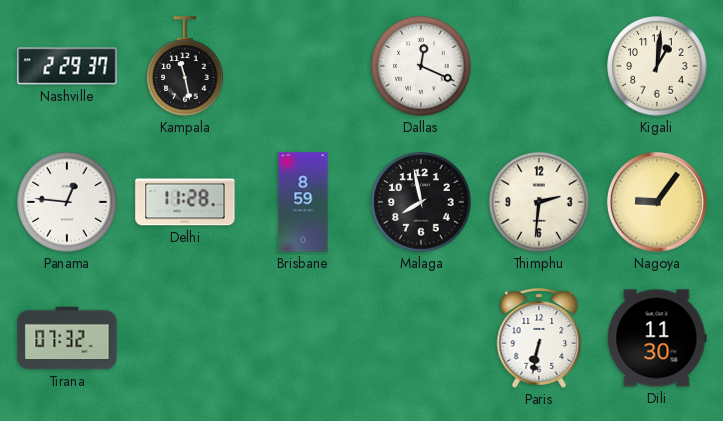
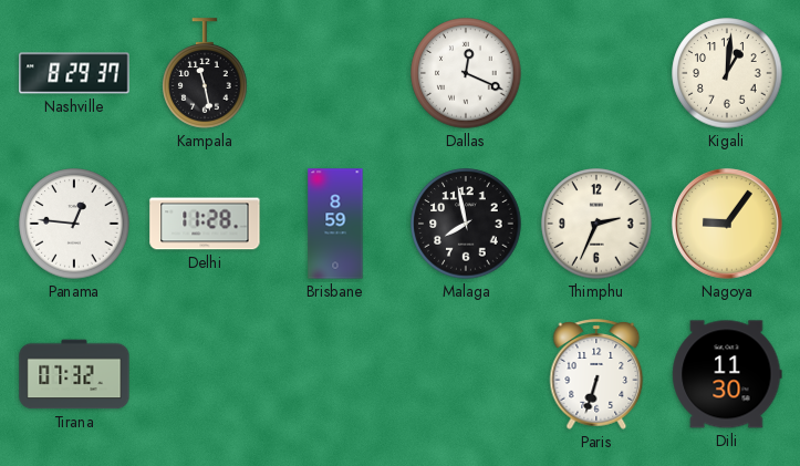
Nashville: 2:29 -> 8:29 (74, 73)
Thimphu: 2:31 -> 2:34 (596, 224)
Paris: 6:32 -> 6:33 (596, 374)
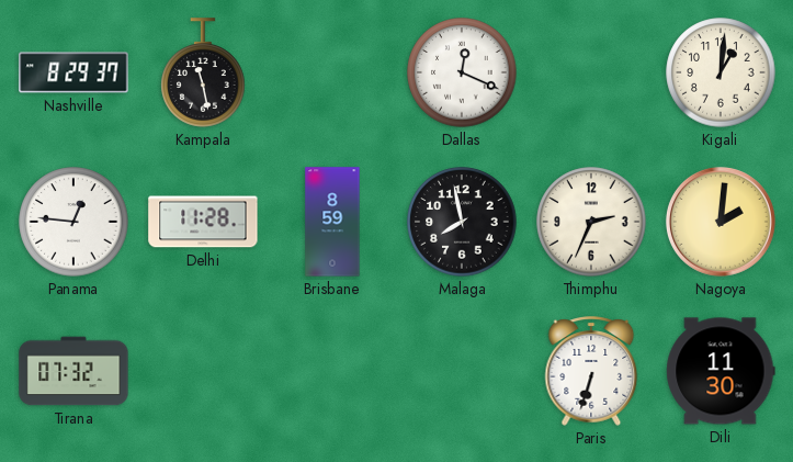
Nagoya: 9:06 -> 2:01 (721, 222)
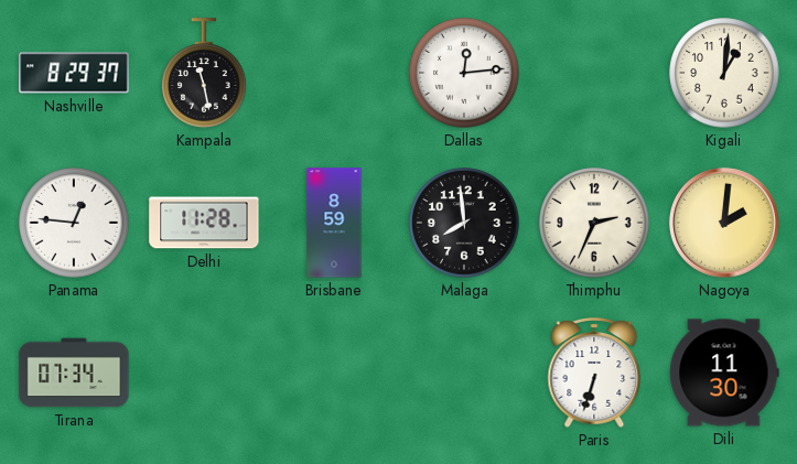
Dallas: 12:19 -> 12:14 (464, 73)
Malaga: 7:58 -> 7:59 (464, 223)
Tirana: 07:32 -> 07:34 (74, 373)
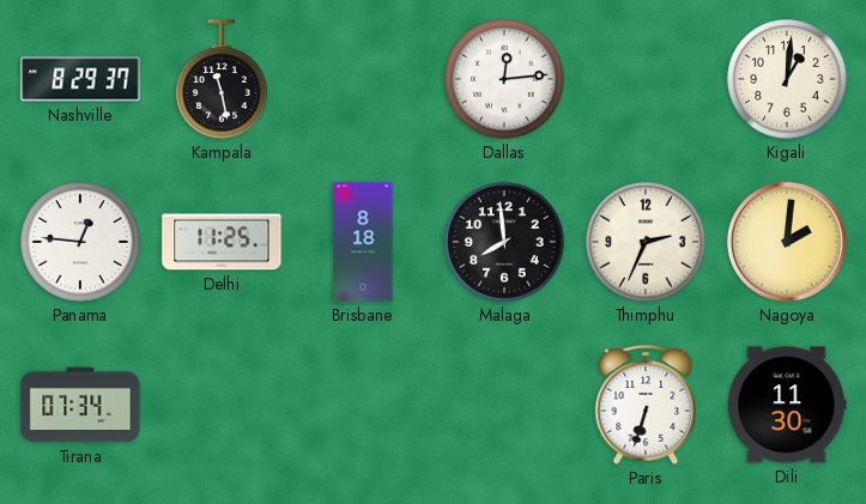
Delhi: 11:28 -> 11:25 (222, 242)
Brisbane: 8:59 -> 8:18 (363, 242)
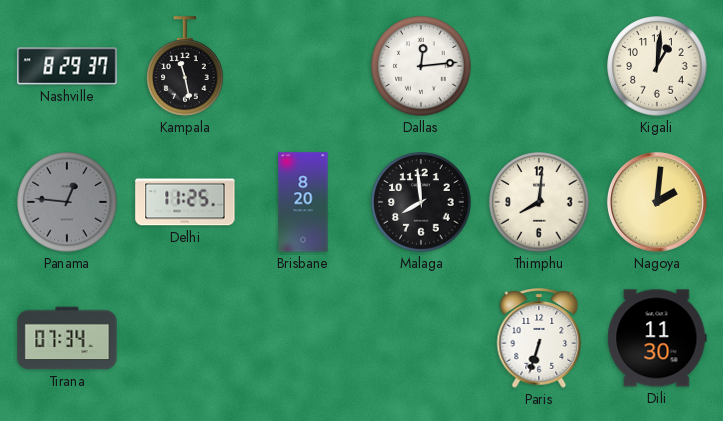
Panama dial: white -> grey (67, 202)
Brisbane: 8:18 -> 8:20 (303, 202)
Thimphu: 2:34 -> 8:01 (539, 202)
